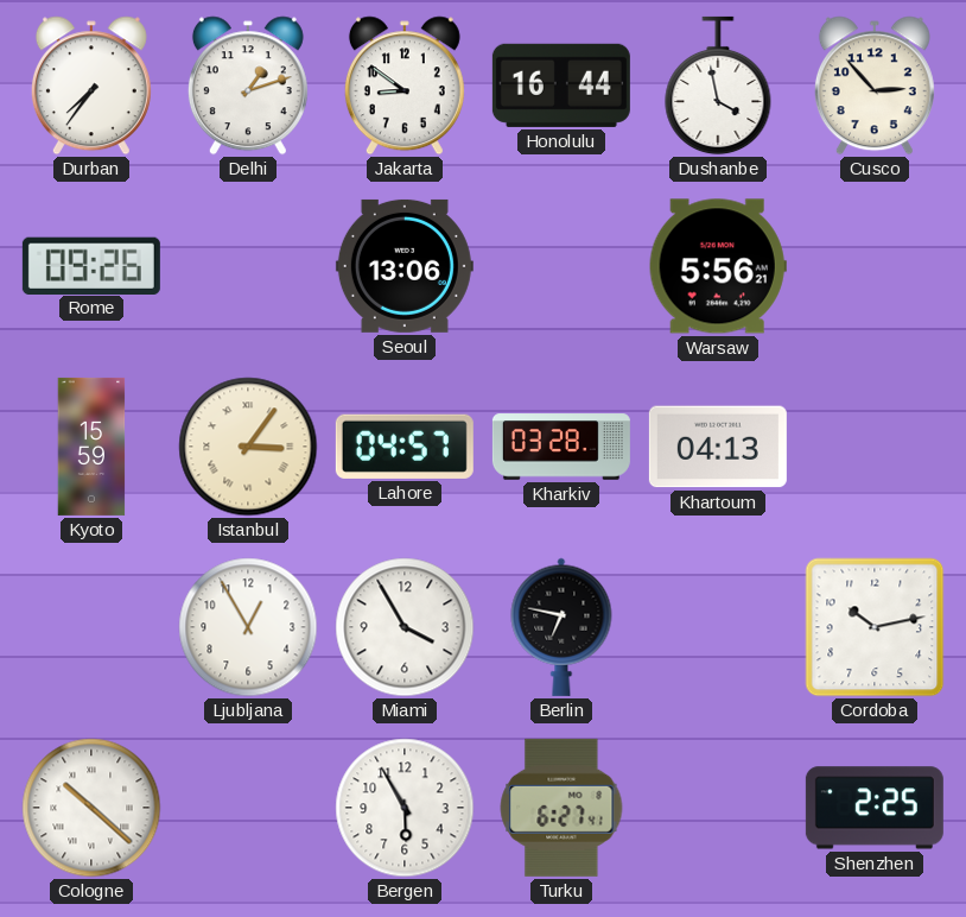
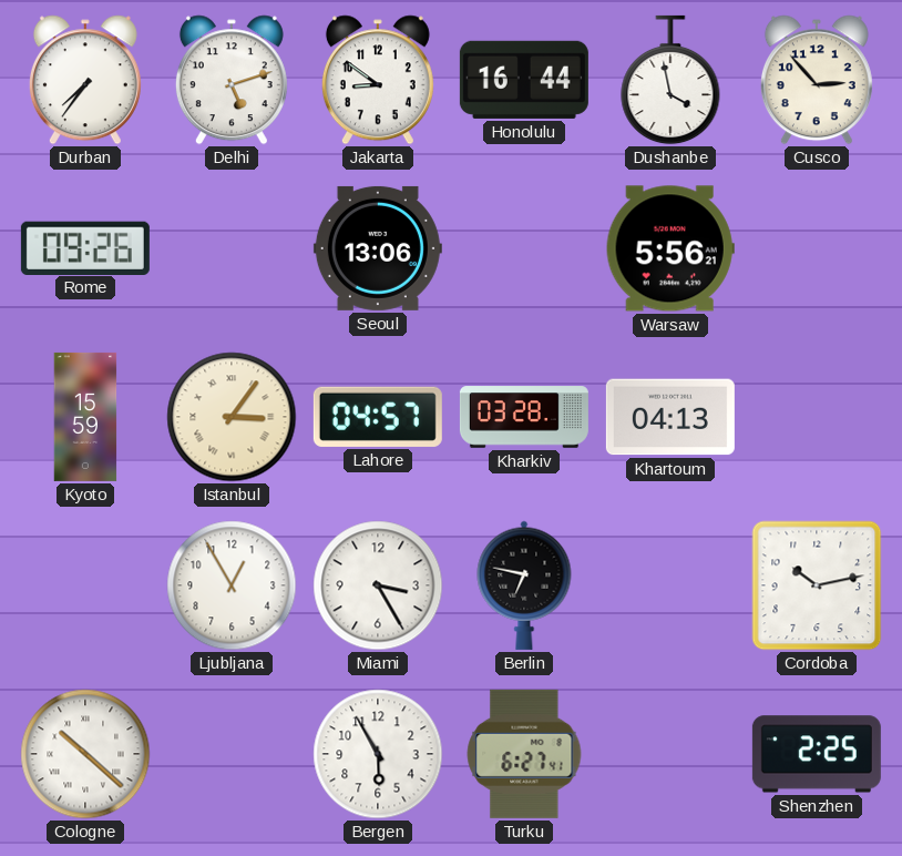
Delhi: 1:12 -> 5:12 (232, 80)
Miami: 3:55 -> 3:25 (378, 585)
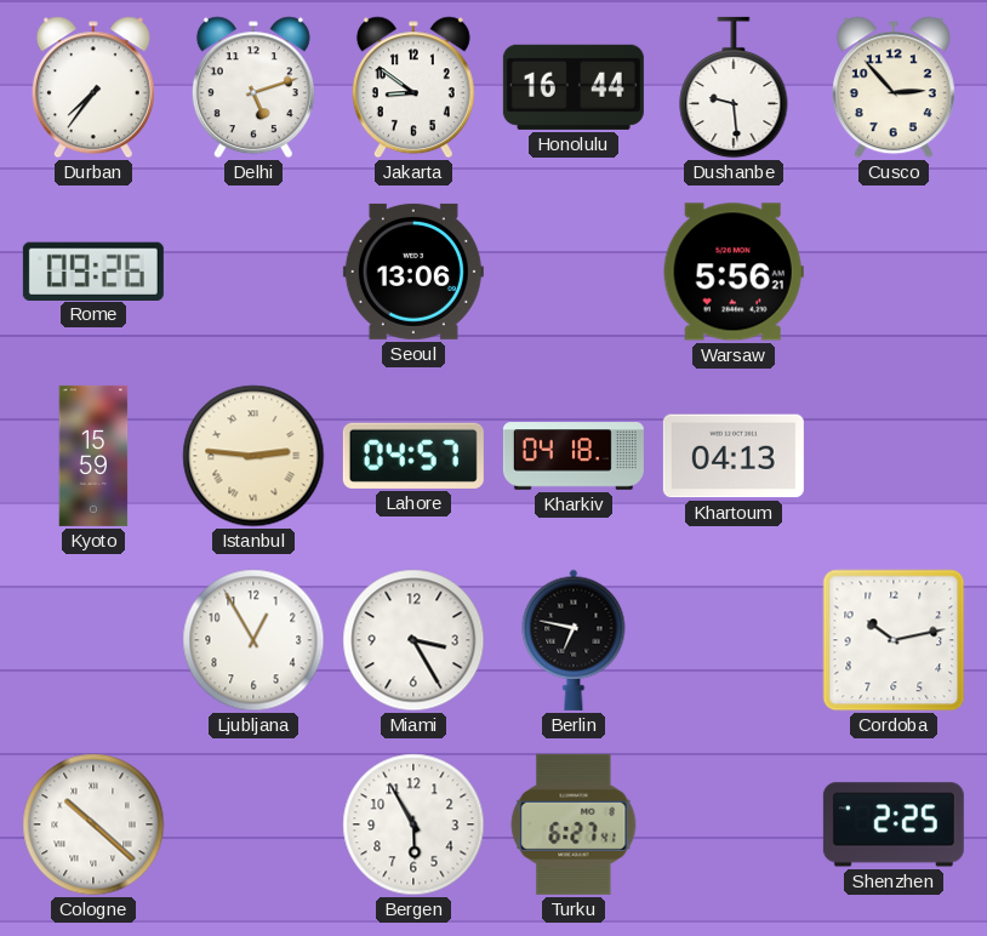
Dushanbe: 3:58 -> 9:29 (734, 87)
Istanbul: 3:06 -> 2:46 (253, 456)
Kharkiv: 03:28 -> 04:18 (574, 456)
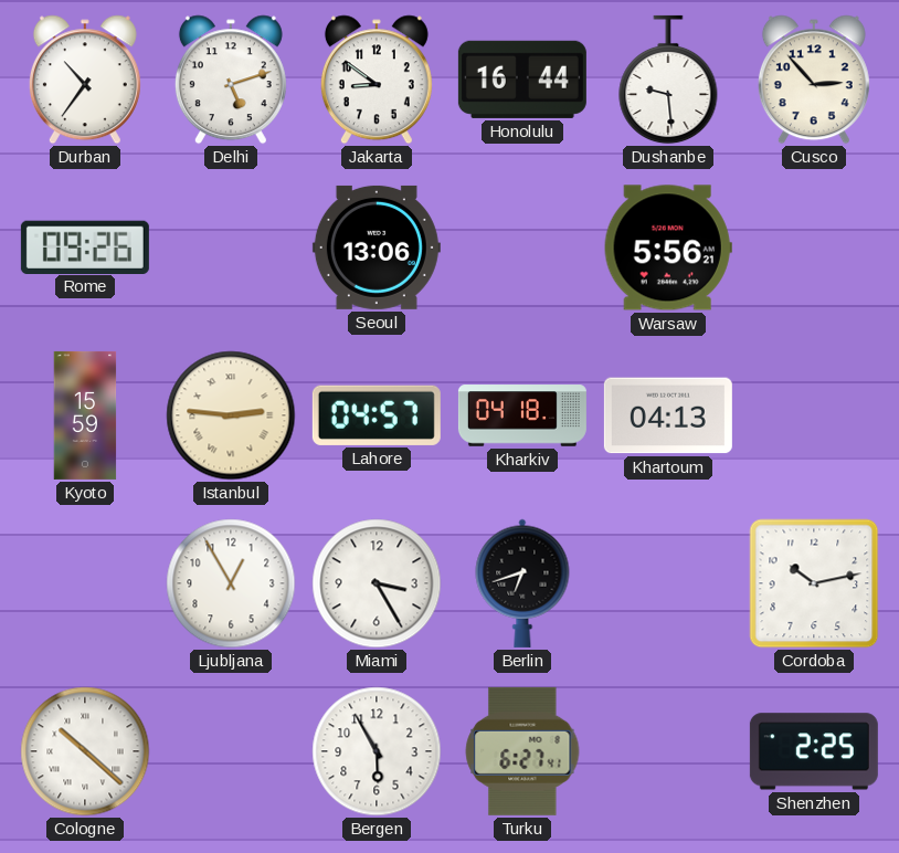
Durban: 7:36 -> 10:36 (85, 80)
Berlin: 6:47 -> 6:42 (522, 583)
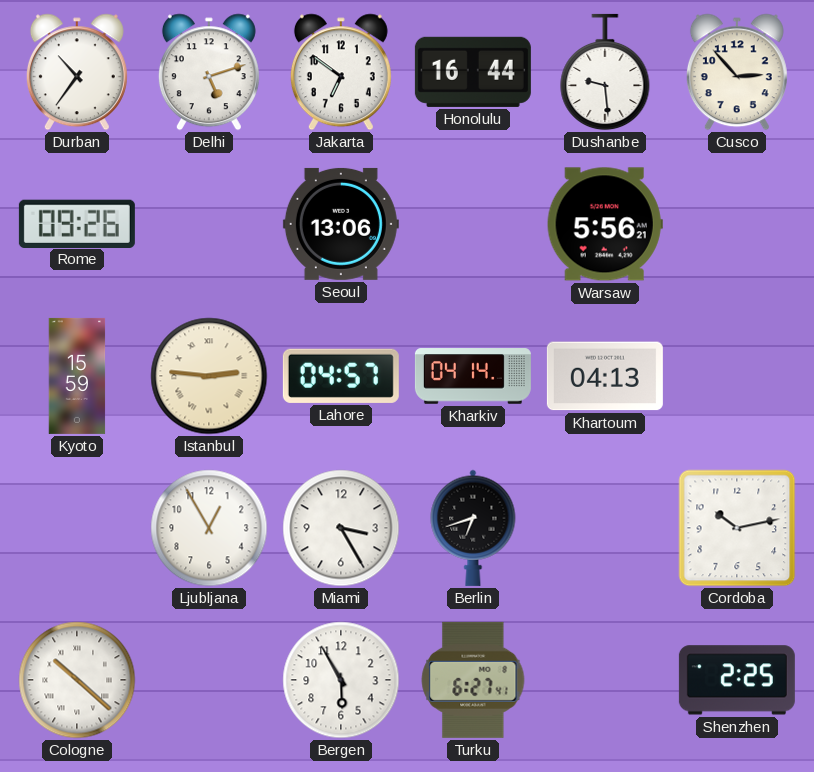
Jakarta: 8:51 -> 6:51 (341, 72)
Kharkiv: 04:18 -> 04:14 (473, 376)
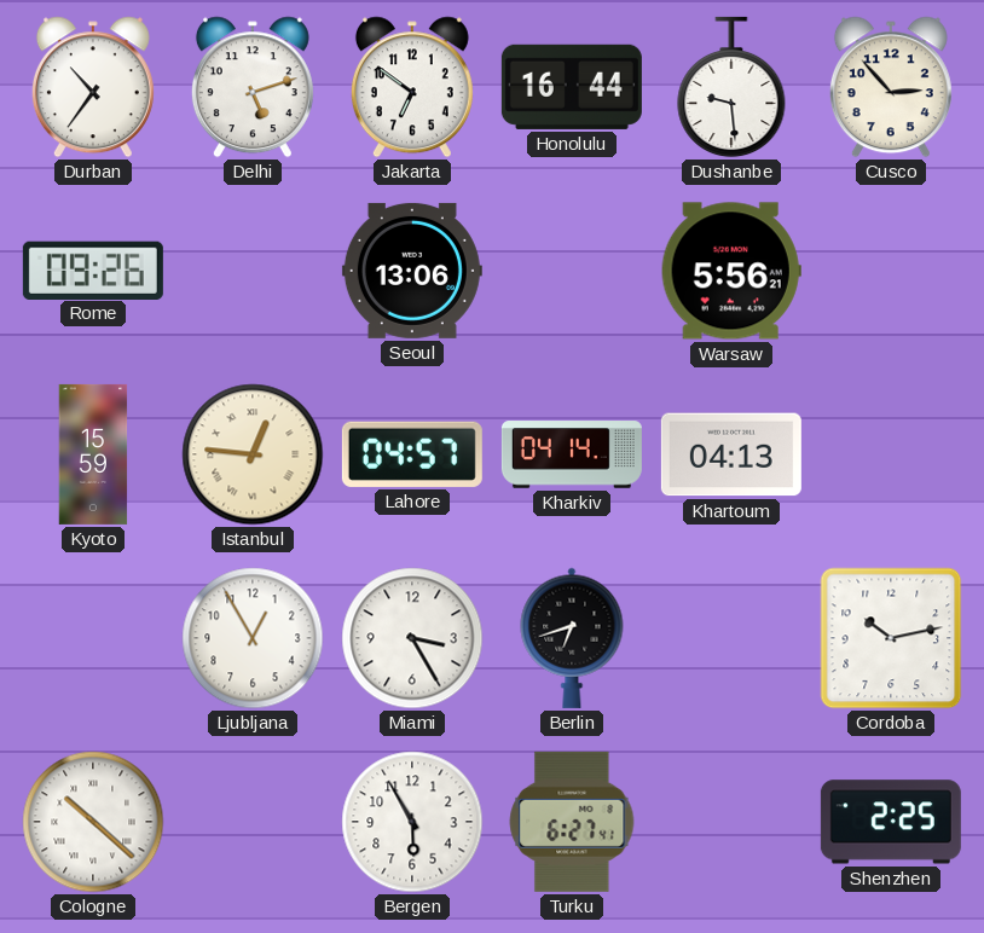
Istanbul: 2:46 -> 12:46 (253, 454)
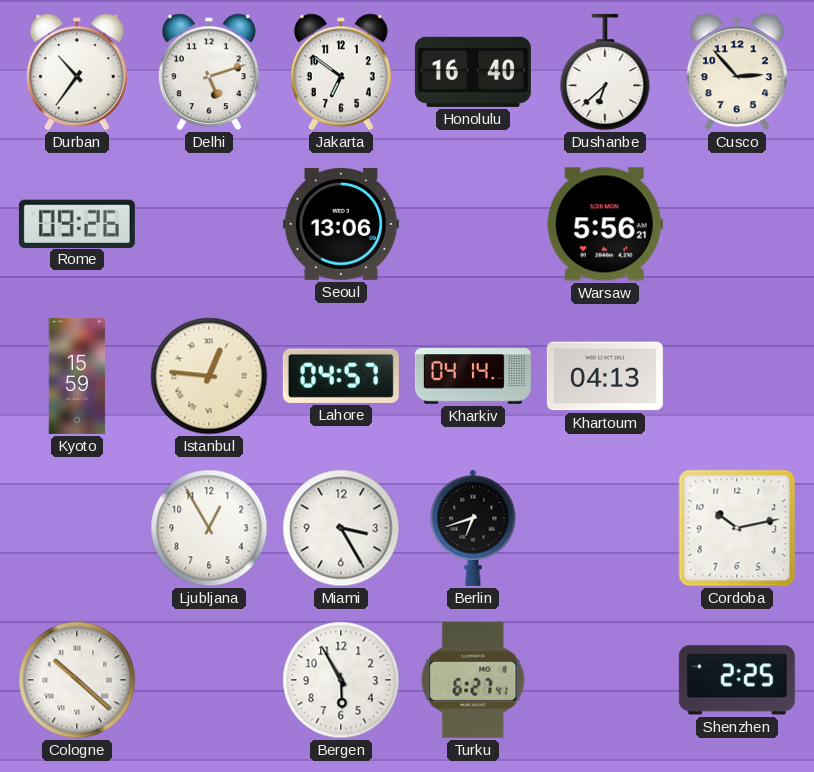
Honolulu: 16:44 -> 16:40 (473, 72)
Dushanbe: 9:29 -> 6:38 (605, 72)
